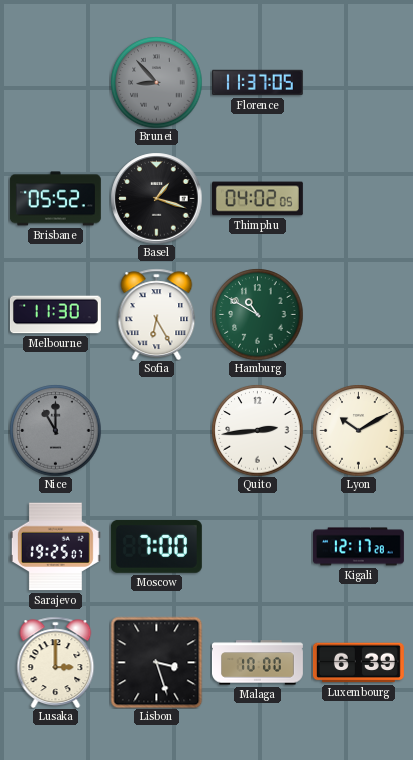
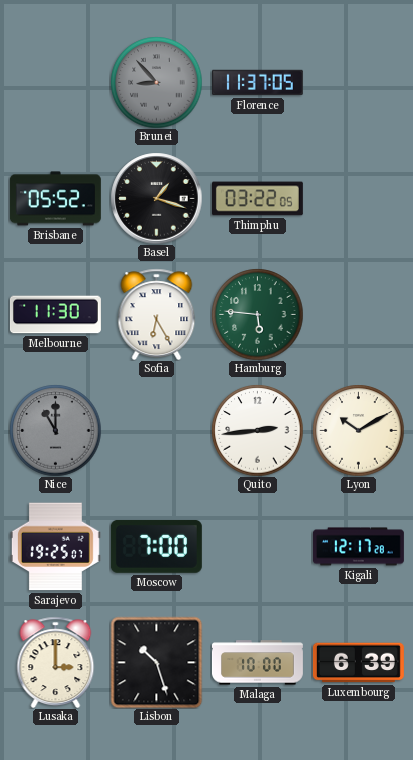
Thimphu: 04:02 -> 03:22 (257, 199)
Hamburg: 10:50 -> 5:46 (257, 314)
Lisbon: 3:27 -> 10:27 (156, 662)
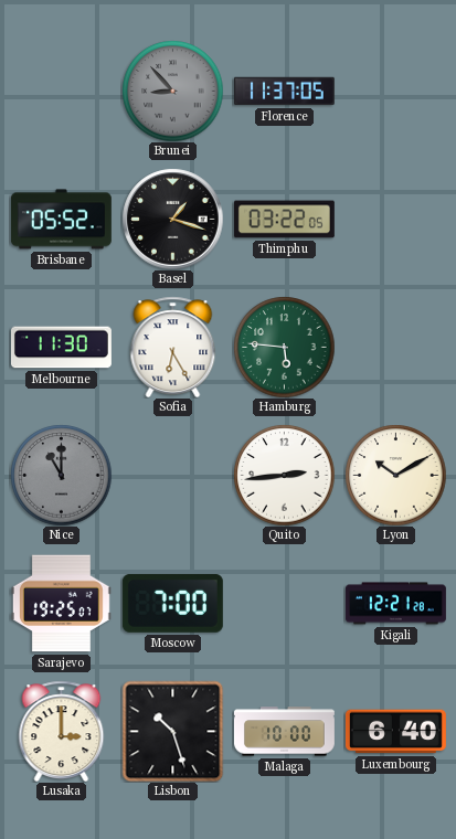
Kigali: 12:17 -> 12:21 (395, 604)
Luxembourg: 6:39 -> 6:40 (395, 732)
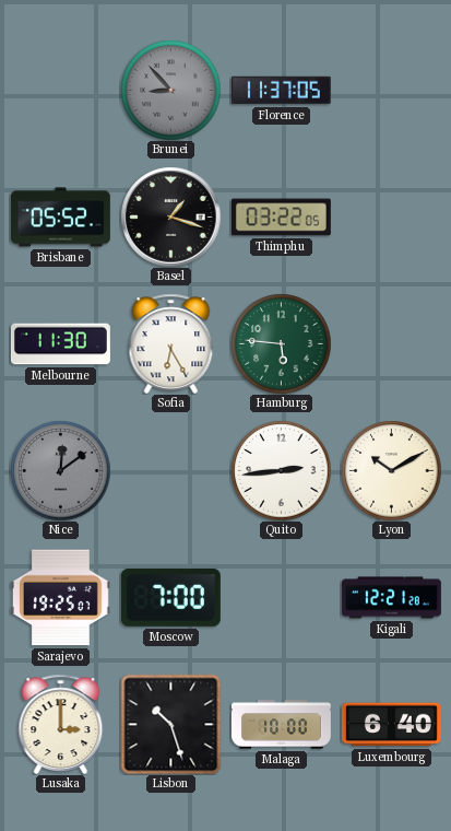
Nice: 11:00 -> 12:09 (60, 470)
